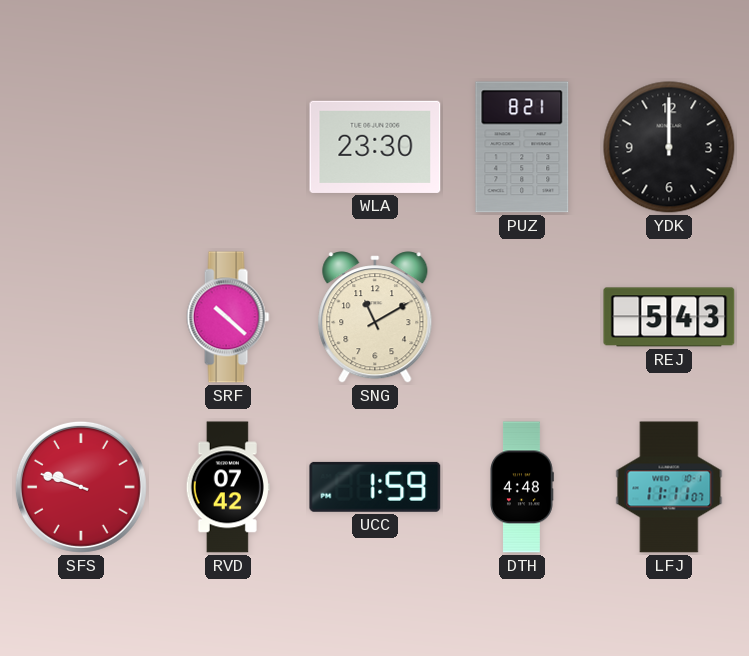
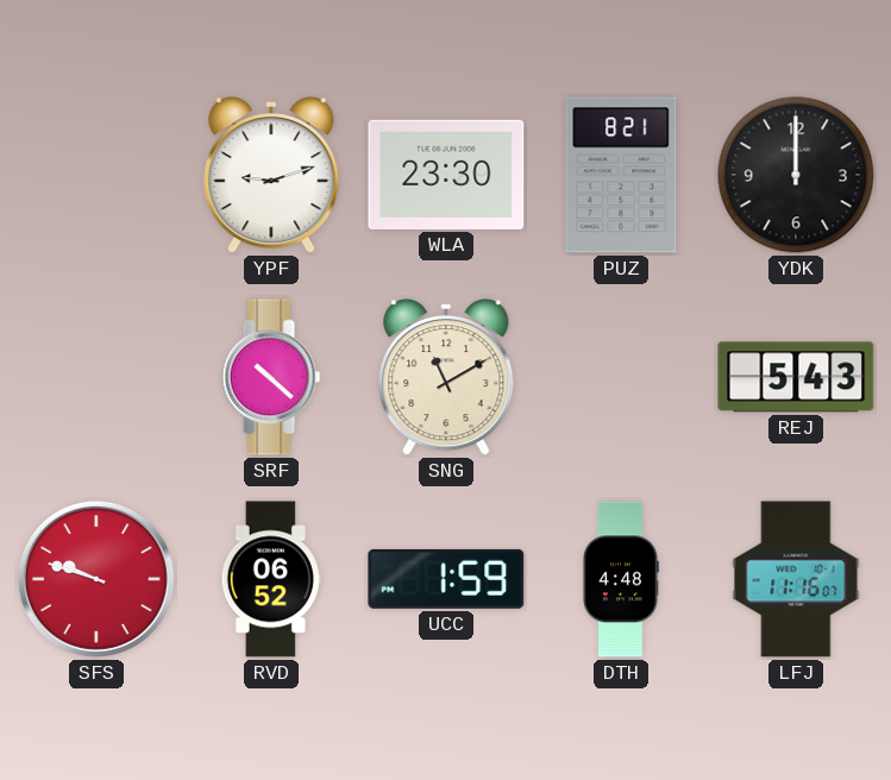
YPF: none -> 9:12 (271, 175)
RVD: 07:42 -> 06:52 (271, 579)
LFJ: 11:11 -> 11:16 (796, 579)
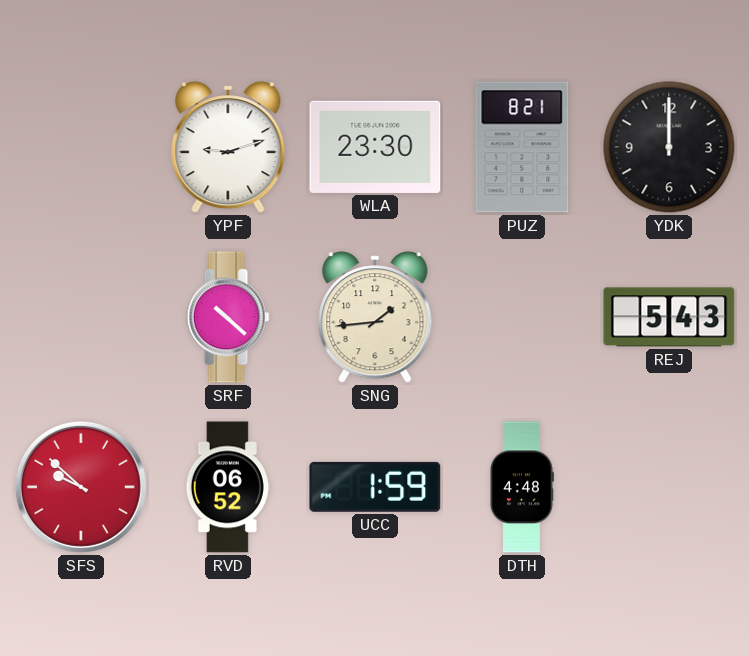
SNG: 11:10 -> 1:44 (375, 317)
SFS: 9:48 -> 9:52 (81, 487)
LFJ: 11:16 -> none (796, 579)
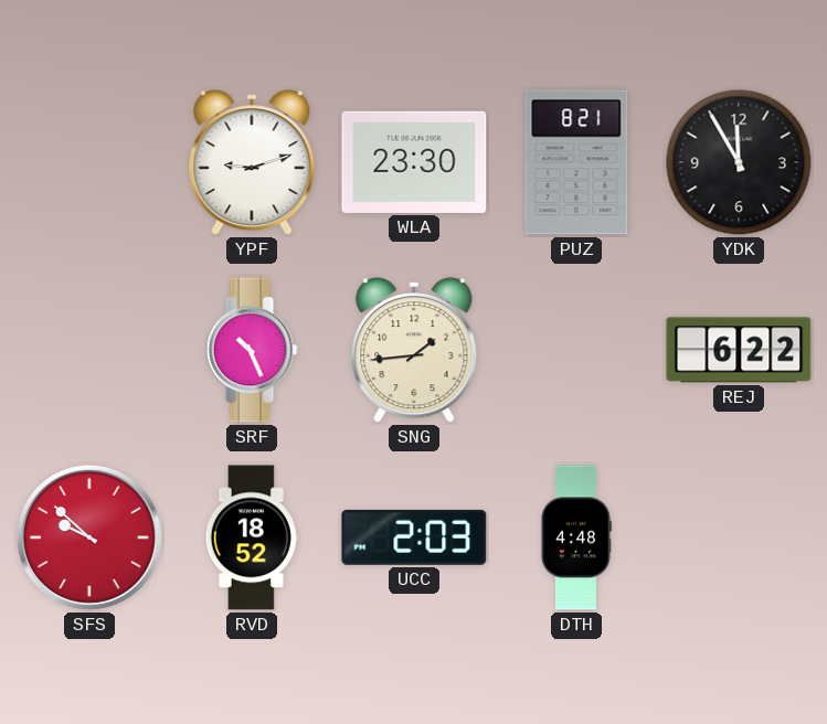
YDK: 12:00 -> 11:55 (739, 162)
SRF: 10:22 -> 10:26 (252, 350)
REJ: 5:43 -> 6:22 (739, 350)
RVD: 06:52 -> 18:52 (252, 537)
UCC: 1:59 -> 2:03 (414, 537)
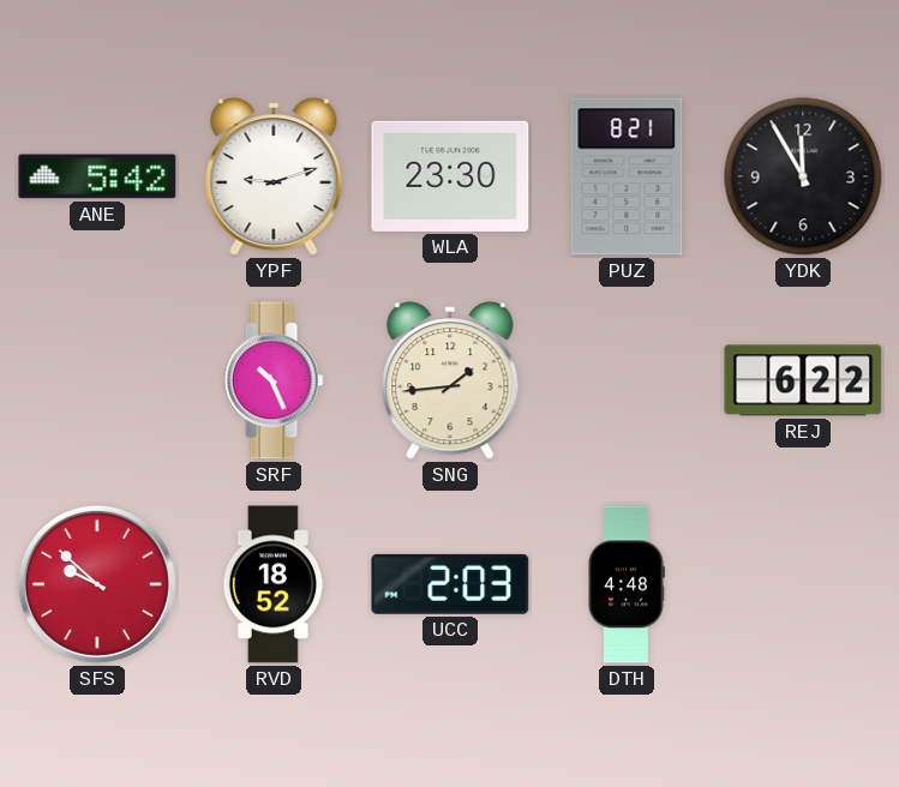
ANE: none -> 5:42 (97, 176)
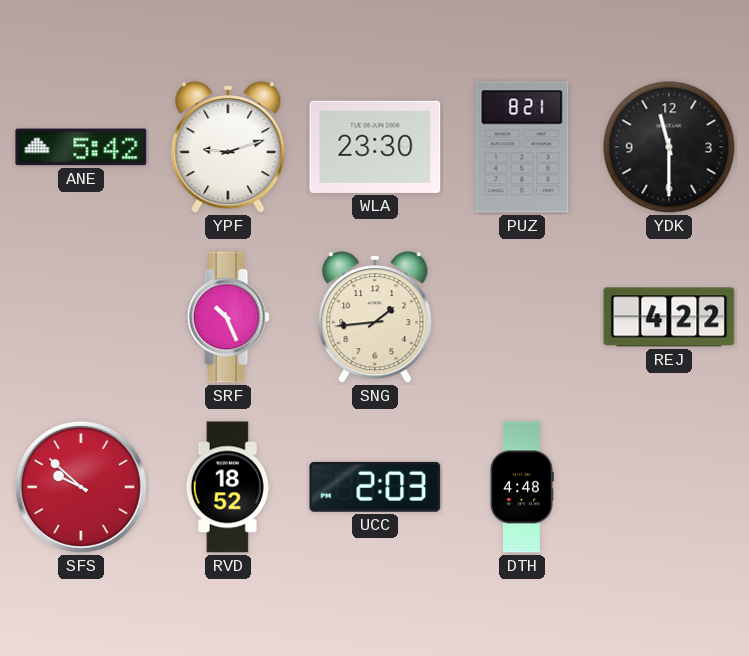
YDK: 11:55 -> 11:30 (669, 147)
REJ: 6:22 -> 4:22 (669, 317)
